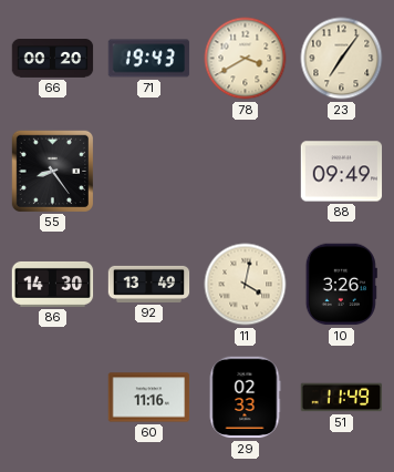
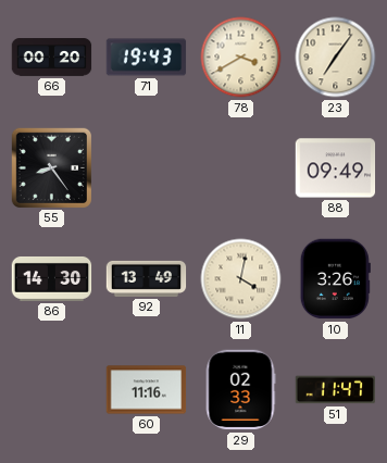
51: 11:49 -> 11:47 (336, 390)
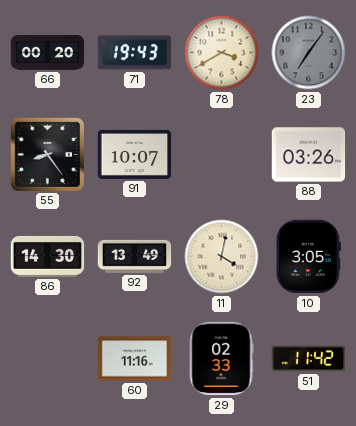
23 dial: cream -> grey (309, 53)
91: none -> 10:07 (135, 154)
88: 09:49 -> 03:26 (309, 155)
10: 3:26 -> 3:05 (308, 257)
51: 11:47 -> 11:42 (309, 359)
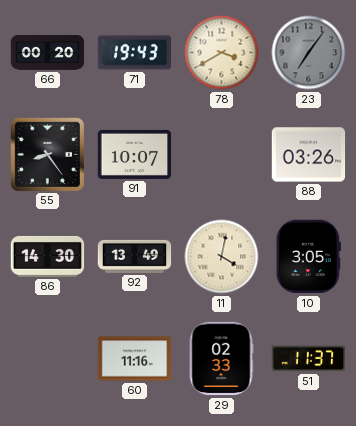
51: 11:42 -> 11:37 (309, 359)
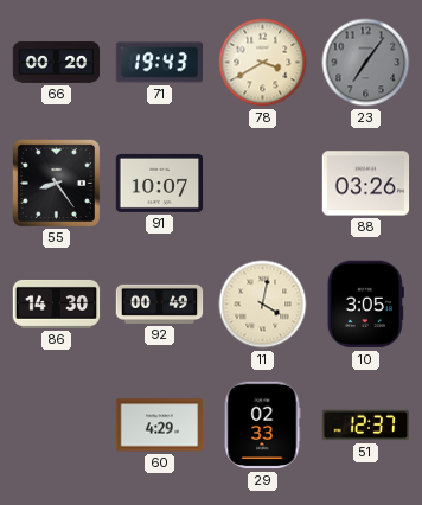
92: 13:49 -> 00:49 (160, 303)
60: 11:16 -> 4:29 (160, 426)
51: 11:37 -> 12:37 (366, 426)
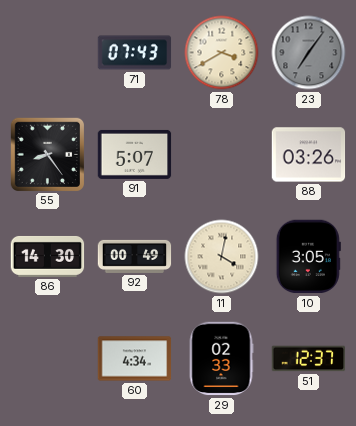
66: 00:20 -> none (57, 63)
71: 19:43 -> 07:43 (135, 53)
91: 10:07 -> 5:07 (135, 154)
60: 4:29 -> 4:34 (135, 359)
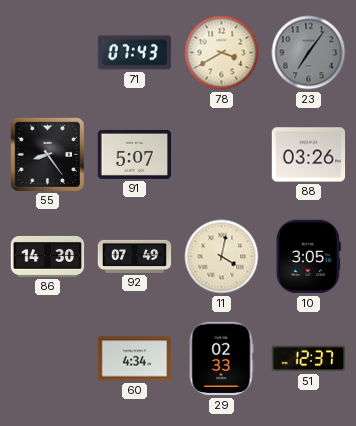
92: 00:49 -> 07:49 (135, 256)
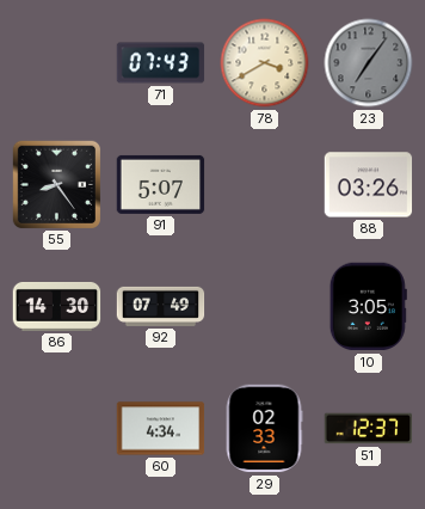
11: 4:02 -> none (222, 257)
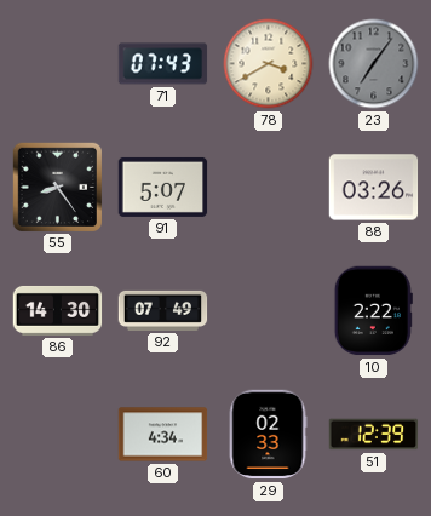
10: 3:05 -> 2:22 (373, 311)
51: 12:37 -> 12:39 (374, 435)
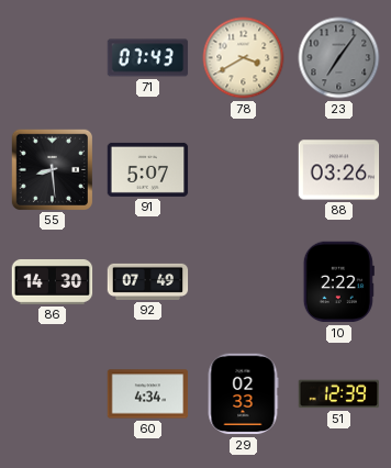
55: 8:24 -> 8:29 (52, 169)
